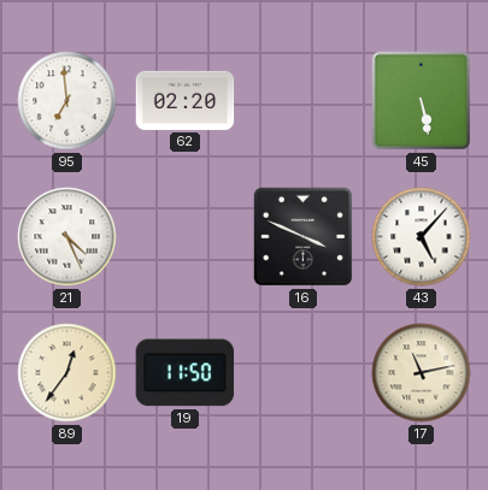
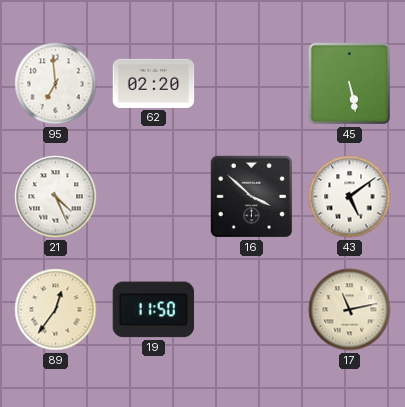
16: 3:49 -> 3:52 (252, 197)
43: 5:07 -> 5:09 (350, 197)
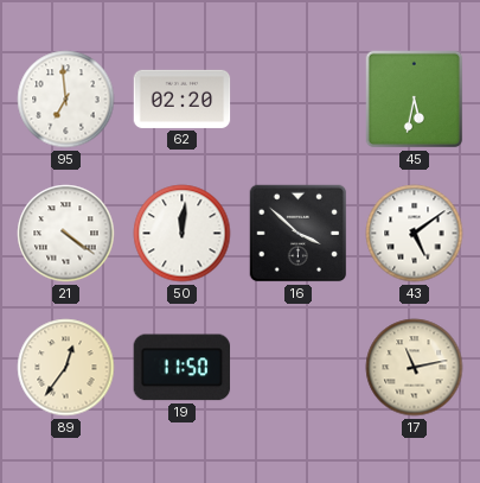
45: 5:28 -> 5:32 (415, 100)
21: 4:26 -> 4:21 (66, 234)
50: none -> 12:01 (183, 234)
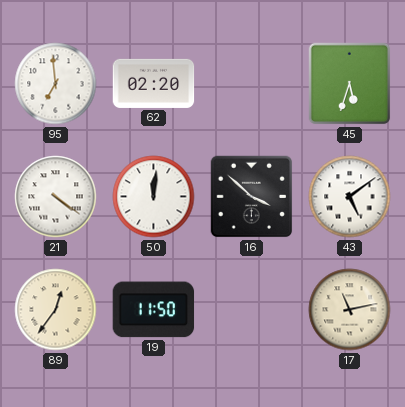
45: 5:32 -> 5:33 (350, 84)
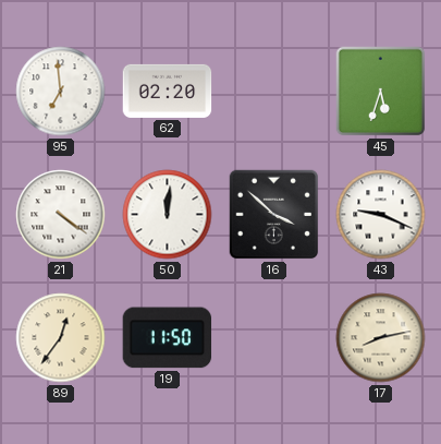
43: 5:09 -> 9:19 (381, 215)
17: 11:13 -> 8:13 (381, 338)
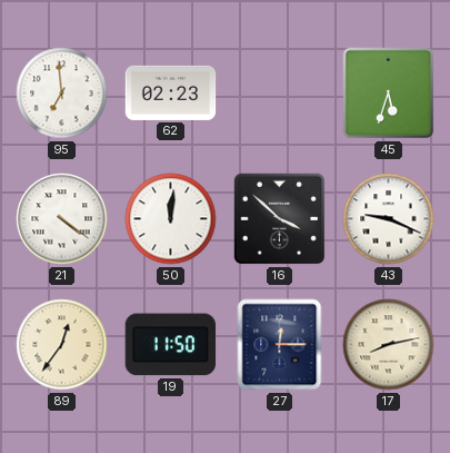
62: 02:20 -> 02:23 (171, 92)
27: none -> 12:15 (280, 345)
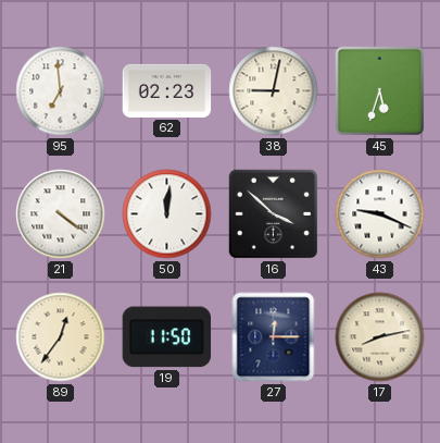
38: none -> 9:02 (274, 91)
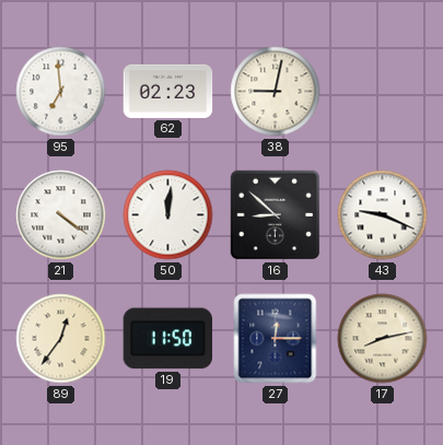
45: 5:33 -> none (380, 91)
16: 3:52 -> 8:52 (276, 215)
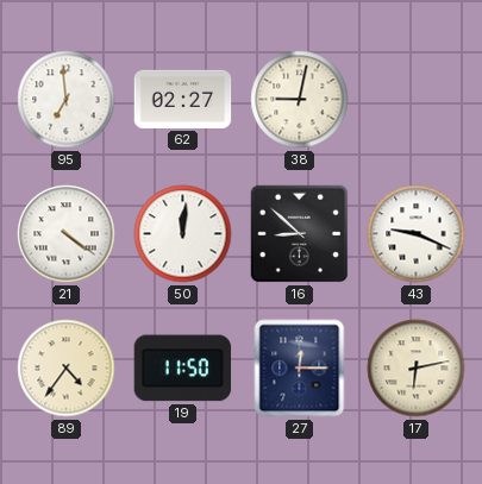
62: 02:23 -> 02:27 (183, 99)
89: 12:36 -> 4:36 (67, 369)
17: 8:13 -> 6:13 (417, 369)
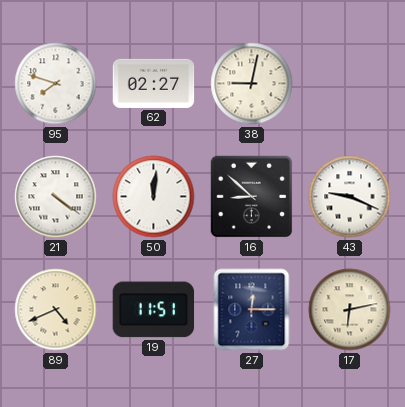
95: 6:59 -> 7:48 (56, 84)
89: 4:36 -> 4:41 (56, 310)
19: 11:50 -> 11:51 (154, 310)
